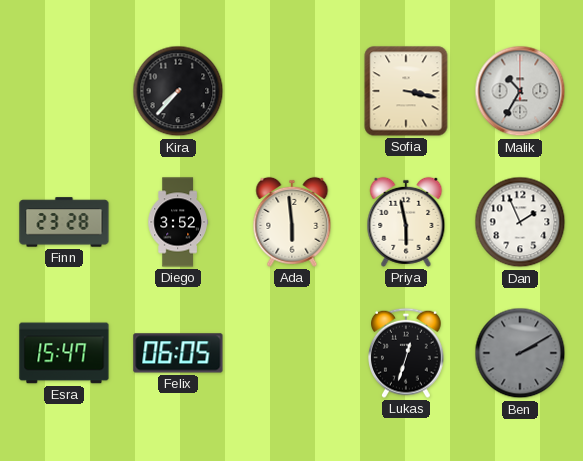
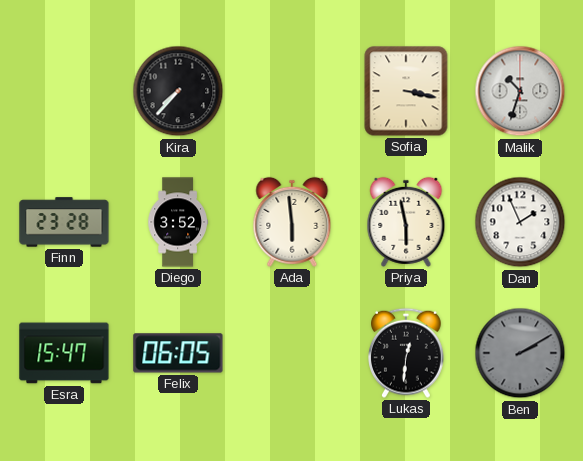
Malik: 10:35 -> 10:33 (520, 91)
Lukas: 12:33 -> 12:31 (407, 353)
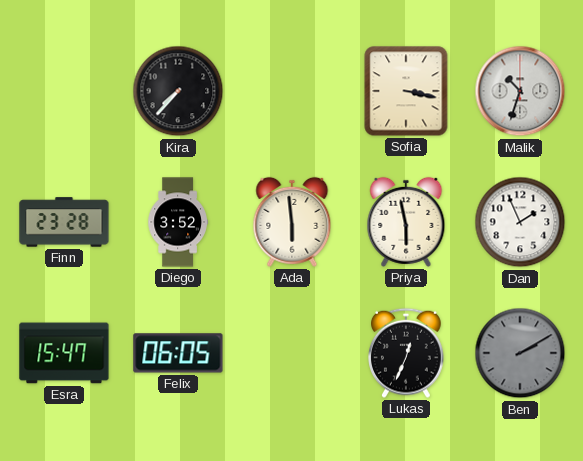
Lukas: 12:31 -> 12:34 (407, 353)
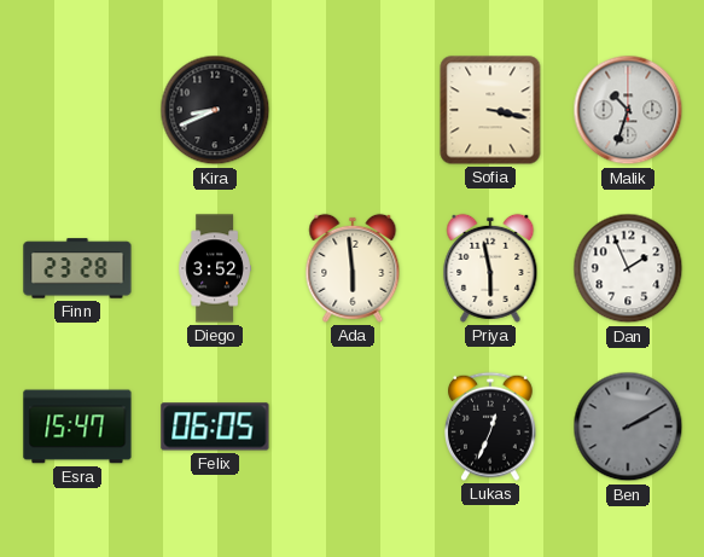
Kira: 7:37 -> 8:41 (215, 110)
